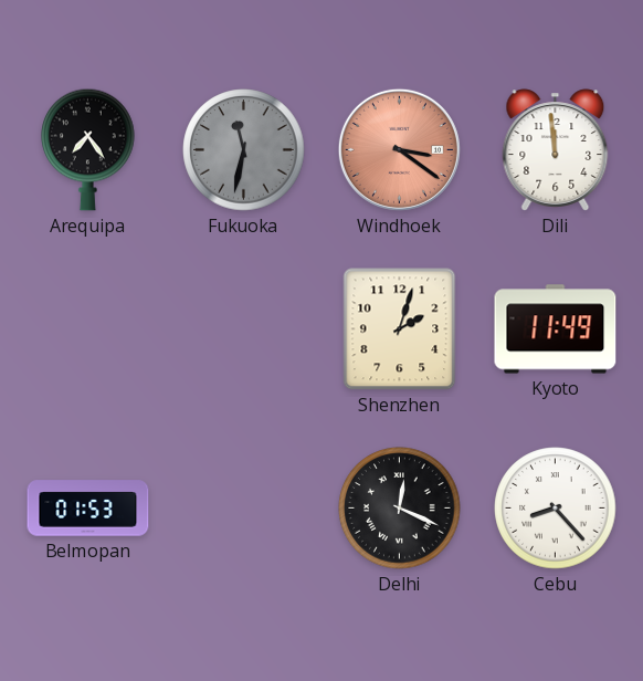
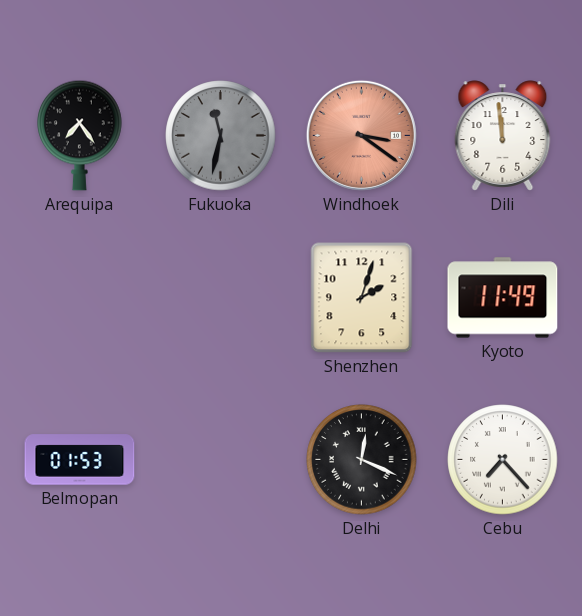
Cebu: 8:23 -> 7:23 (503, 460)
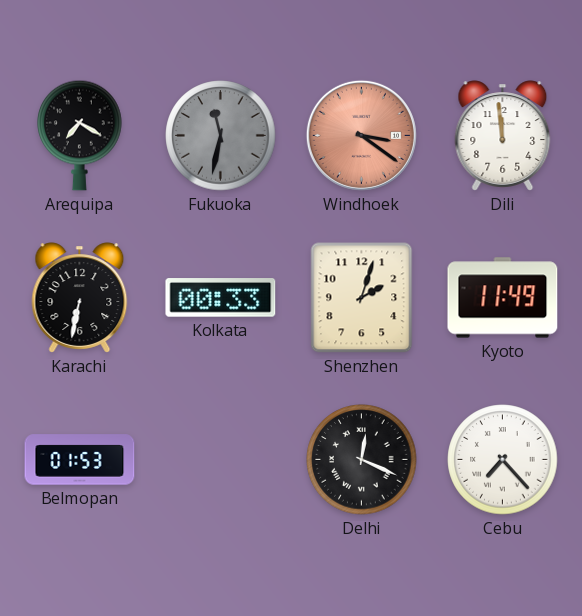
Arequipa: 7:24 -> 7:20 (80, 135)
Karachi: none -> 6:32 (80, 298)
Kolkata: none -> 00:33 (221, 298)
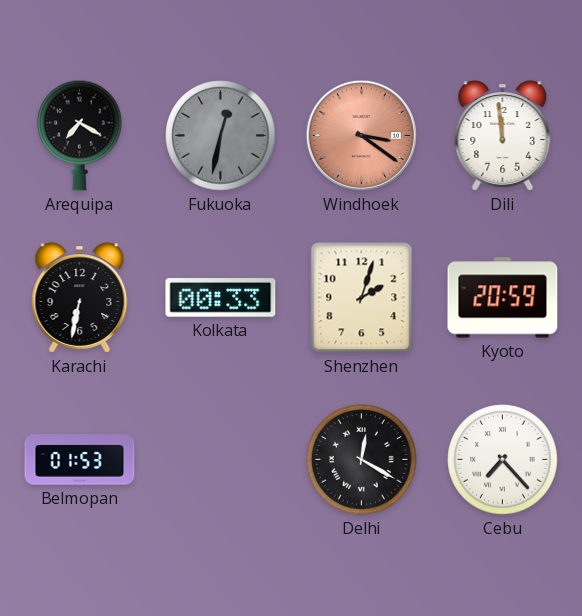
Fukuoka: 11:32 -> 12:32 (221, 136)
Kyoto: 11:49 -> 20:59 (503, 298)
Delhi: 12:19 -> 12:20 (362, 460)
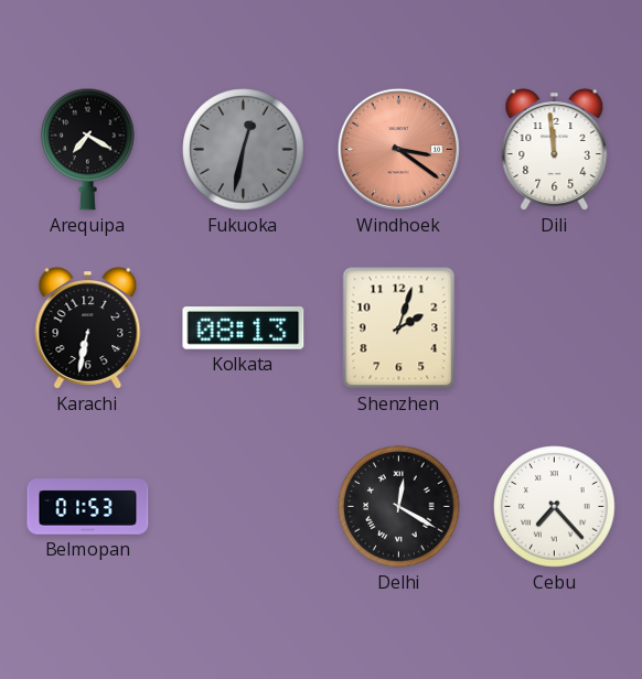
Kolkata: 00:33 -> 08:13 (244, 328)
Kyoto: 20:59 -> none (503, 298)
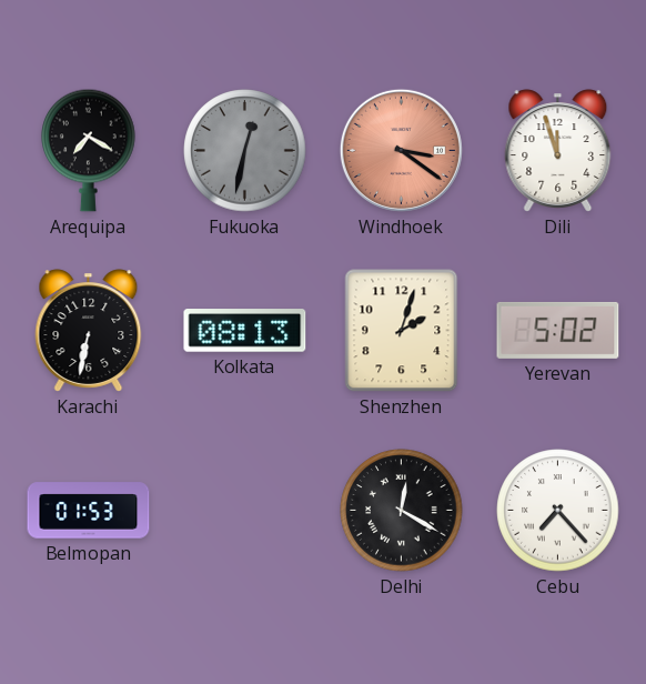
Dili: 11:59 -> 11:57 (558, 151)
Yerevan: none -> 5:02 (558, 330)
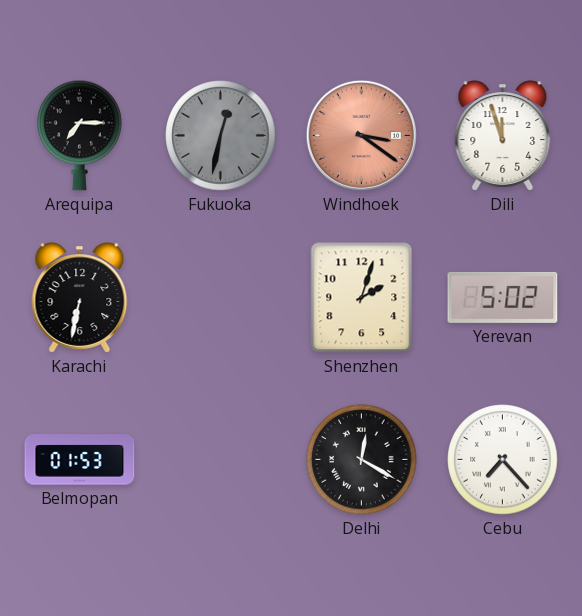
Arequipa: 7:20 -> 7:15 (80, 135)
Kolkata: 08:13 -> none (245, 331)
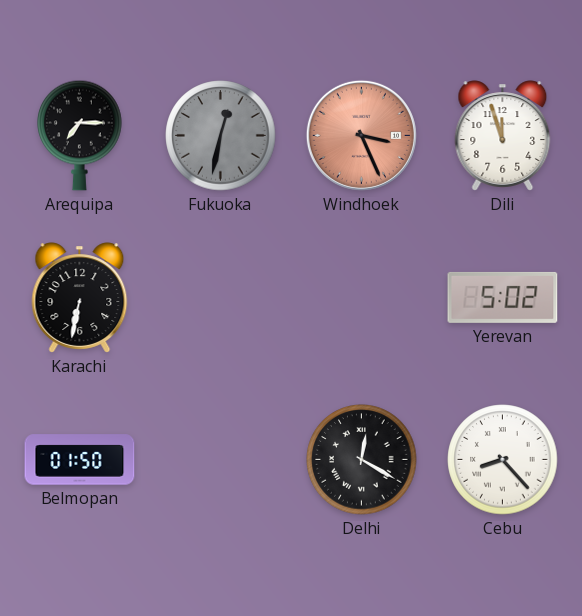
Windhoek: 3:21 -> 3:26 (361, 135)
Shenzhen: 2:03 -> none (362, 298)
Belmopan: 01:53 -> 01:50 (80, 460)
Cebu: 7:23 -> 8:23 (503, 460)
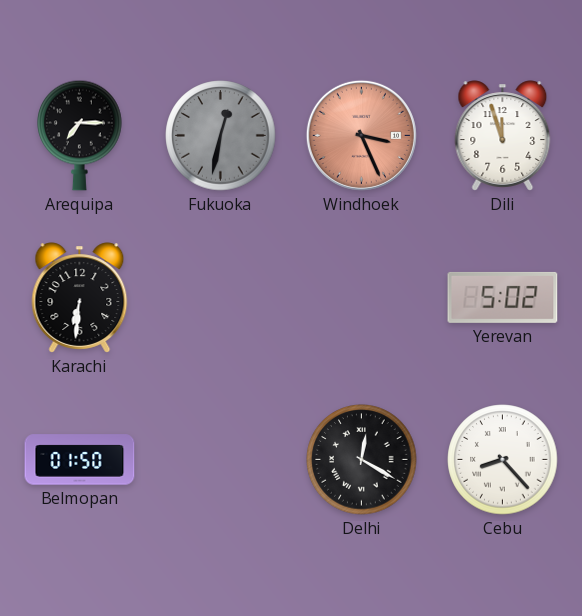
Karachi: 6:32 -> 6:31 (80, 298)
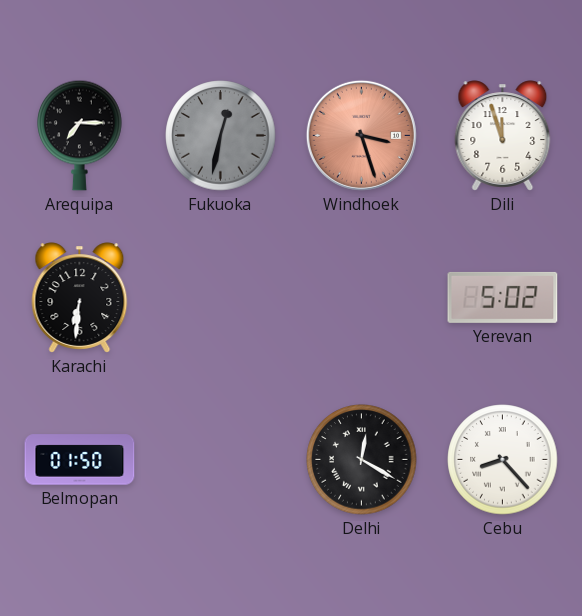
Windhoek: 3:26 -> 3:27 (361, 135)
